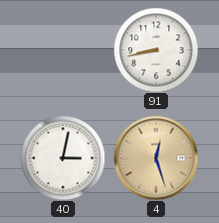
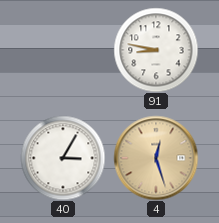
91: 8:43 -> 8:47 (156, 50)
40: 3:02 -> 3:05 (63, 158)
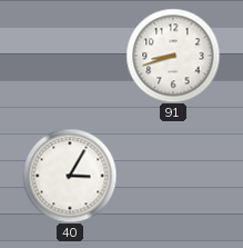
91: 8:47 -> 8:42 (173, 56)
4: 12:27 -> none (156, 158)
